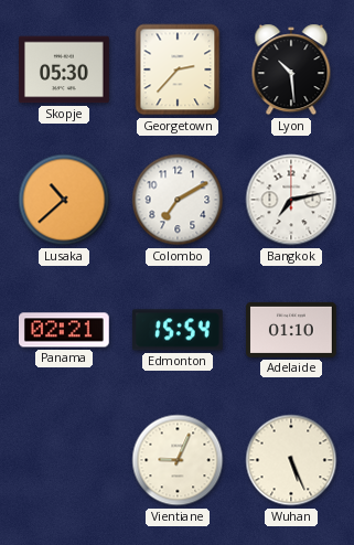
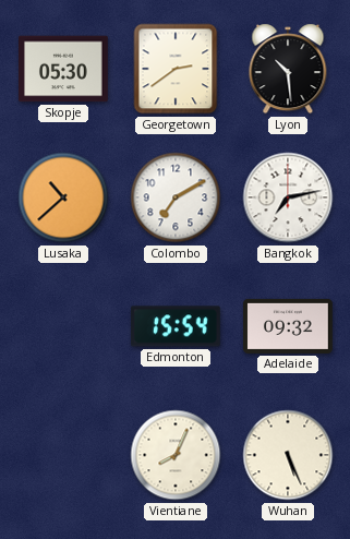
Georgetown: 2:37 -> 2:39 (176, 69)
Panama: 02:21 -> none (65, 330)
Adelaide: 01:10 -> 09:32 (289, 326)
Vientiane: 9:04 -> 8:04 (176, 455)
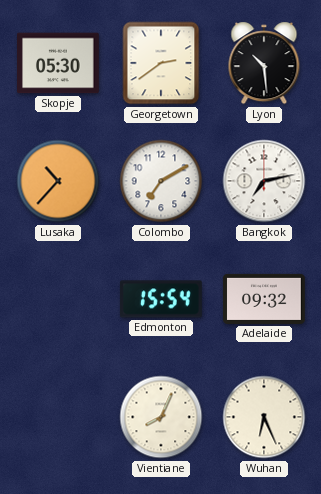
Lusaka: 10:38 -> 10:37 (58, 181)
Wuhan: 5:26 -> 6:26 (264, 417)
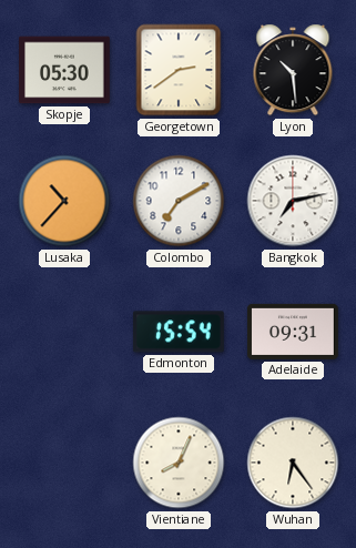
Adelaide: 09:32 -> 09:31 (294, 332)
Wuhan: 6:26 -> 6:24 (293, 463)
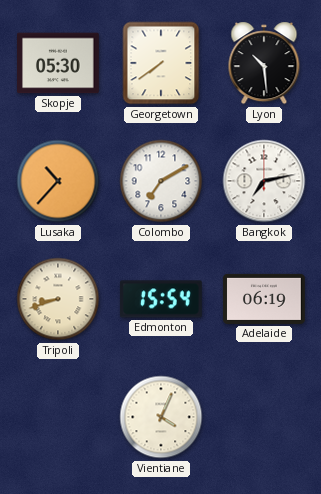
Georgetown: 2:39 -> 7:39 (161, 63)
Tripoli: none -> 8:42 (58, 299)
Adelaide: 09:31 -> 06:19 (265, 299)
Vientiane: 8:04 -> 4:04 (161, 417)
Wuhan: 6:24 -> none (293, 463)
